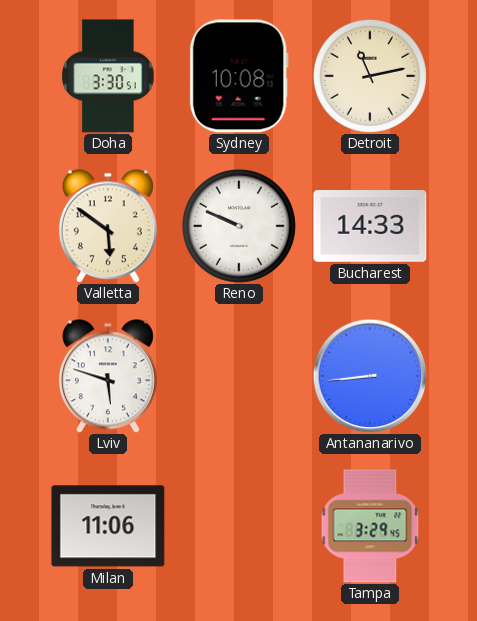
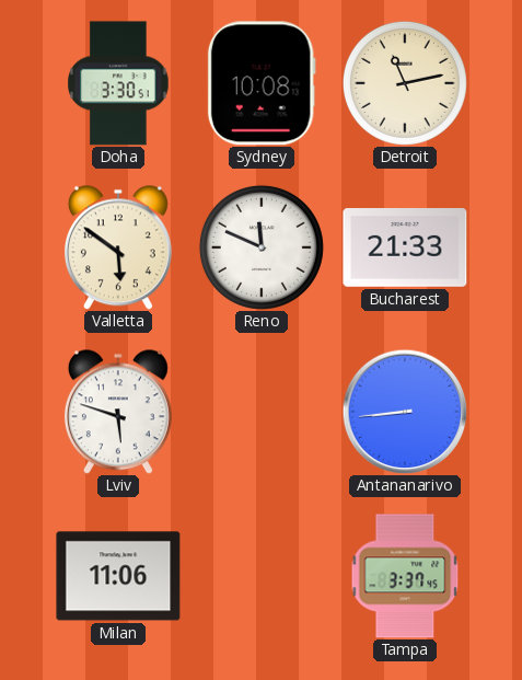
Reno: 9:49 -> 11:49 (262, 247)
Bucharest: 14:33 -> 21:33 (405, 249)
Tampa: 3:29 -> 3:37 (405, 576)
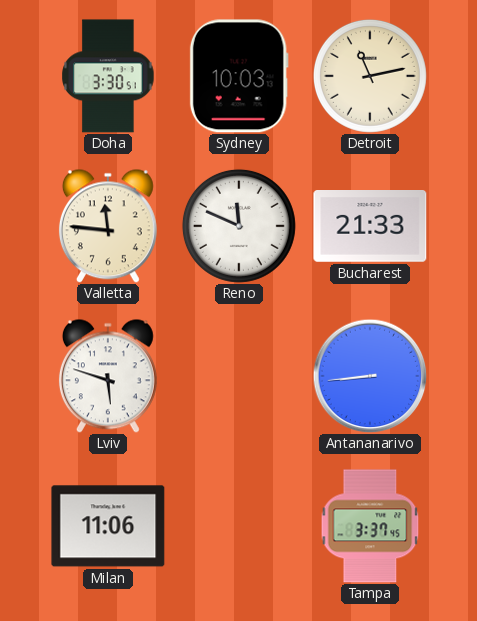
Sydney: 10:08 -> 10:03 (239, 76)
Valletta: 5:51 -> 11:46 (108, 226)
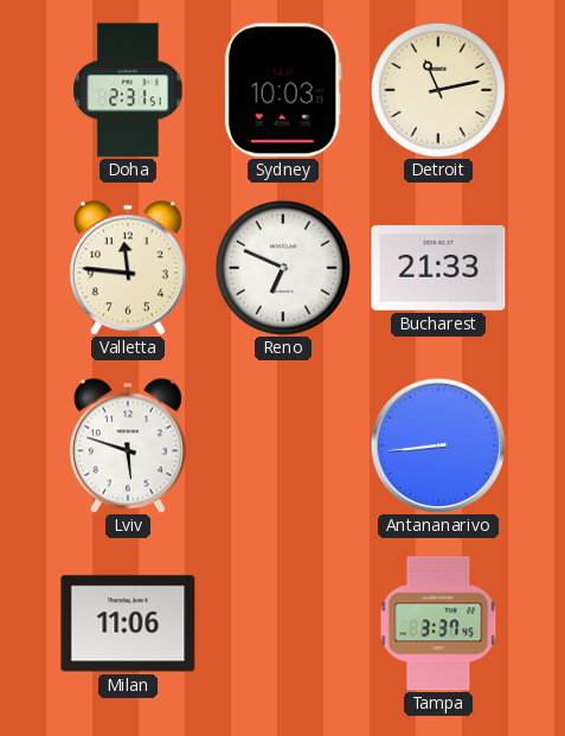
Doha: 3:30 -> 2:31 (128, 90)
Reno: 11:49 -> 6:49 (283, 268)
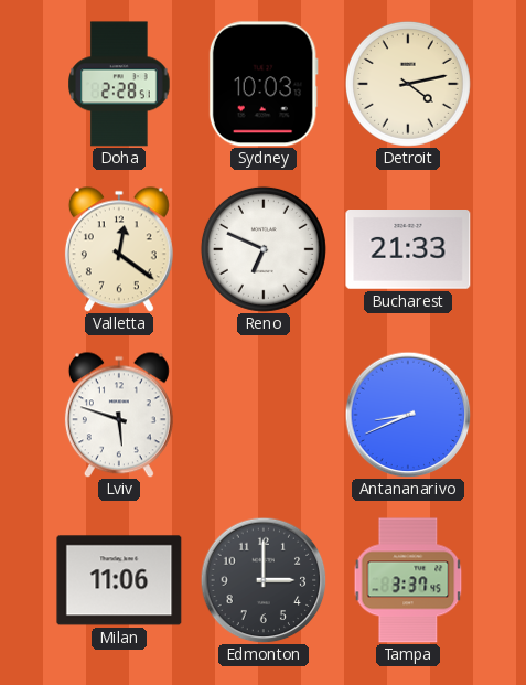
Doha: 2:31 -> 2:28 (119, 84)
Detroit: 11:13 -> 4:13 (408, 84)
Valletta: 11:46 -> 12:21 (119, 249)
Antananarivo: 8:44 -> 8:41 (408, 415)
Edmonton: none -> 3:00 (264, 580)
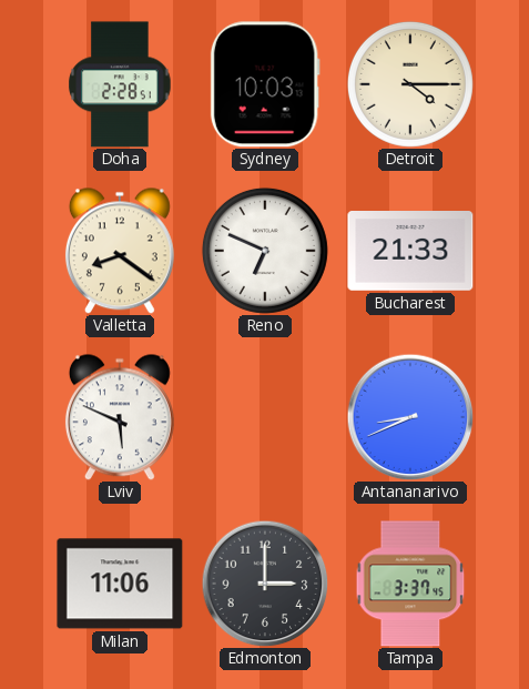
Detroit: 4:13 -> 4:15 (410, 84)
Valletta: 12:21 -> 8:21 (120, 251)
Lviv: 5:48 -> 5:49 (120, 417)
